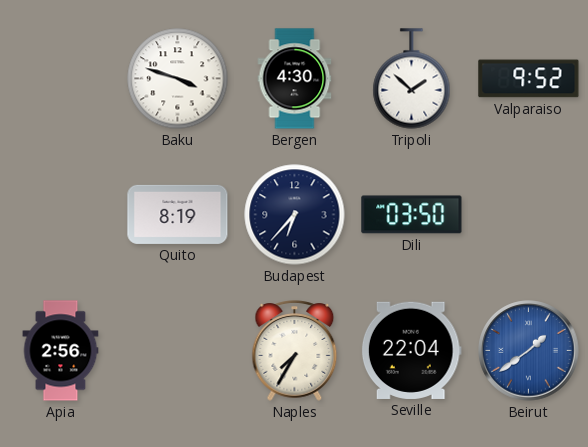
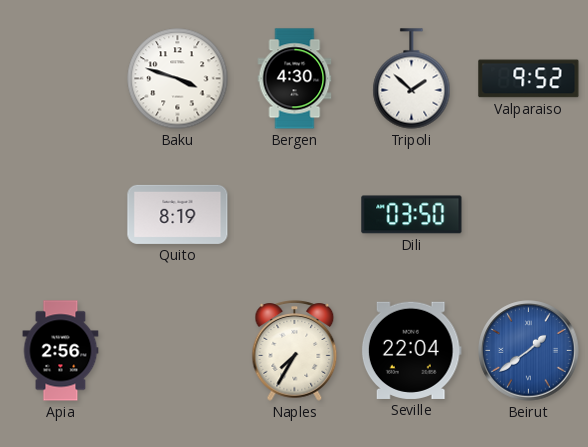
Budapest: 6:37 -> none (295, 215)
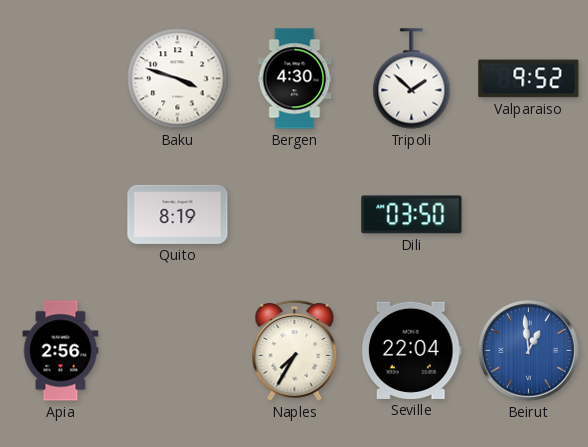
Beirut: 1:39 -> 12:59 (529, 351)
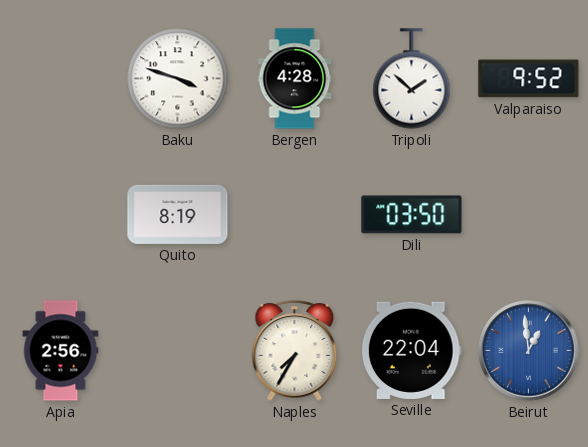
Bergen: 4:30 -> 4:28 (295, 79)
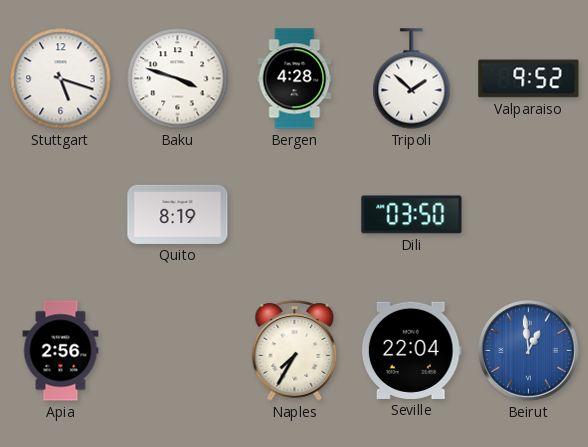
Stuttgart: none -> 5:18 (61, 79)
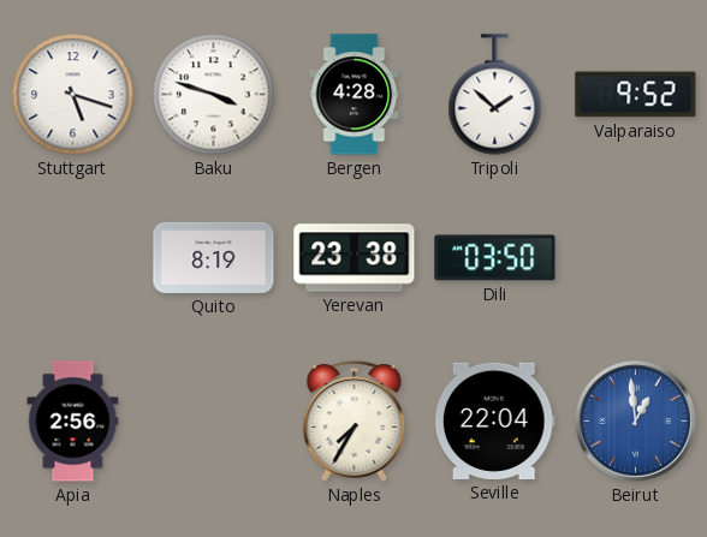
Yerevan: none -> 23:38 (355, 258)
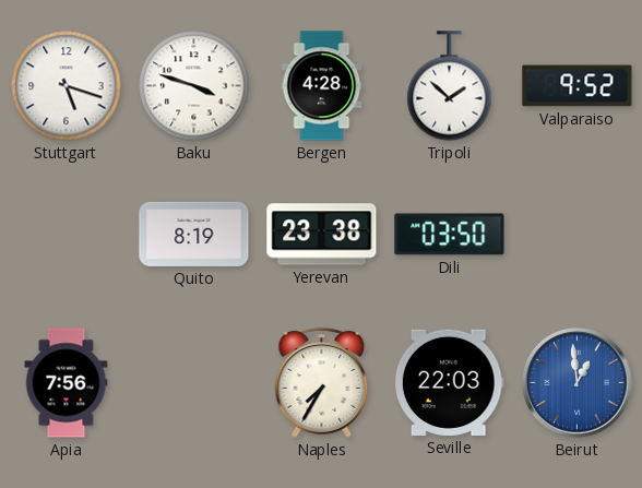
Apia: 2:56 -> 7:56 (67, 383)
Seville: 22:04 -> 22:03 (449, 382)
